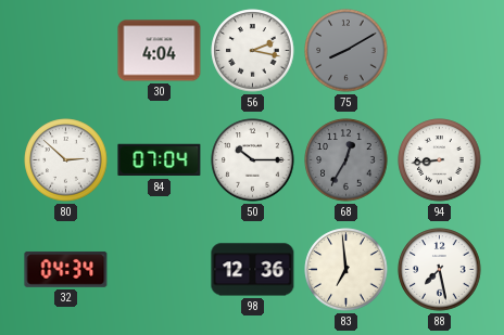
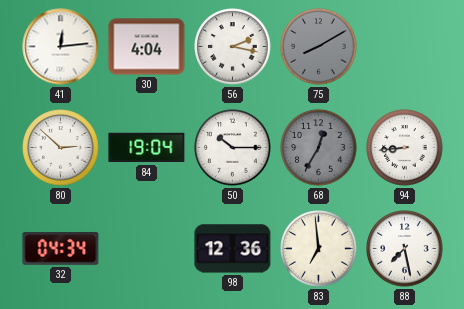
41: none -> 12:14 (61, 47)
84: 07:04 -> 19:04 (147, 148)
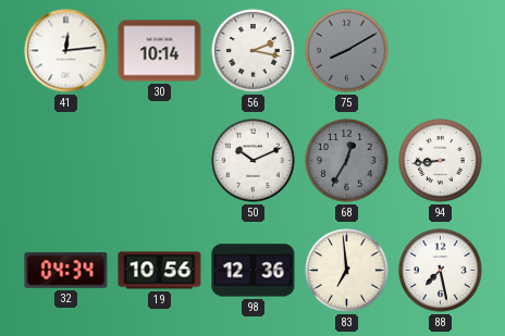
30: 4:04 -> 10:14 (160, 51)
80: 2:52 -> none (61, 148)
84: 19:04 -> none (147, 148)
50: 10:15 -> 10:11 (254, 161)
19: none -> 10:56 (160, 271)
